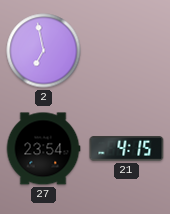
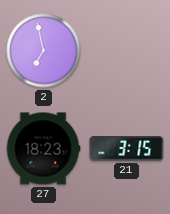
27: 23:54 -> 18:23 (43, 149)
21: 4:15 -> 3:15 (127, 149)
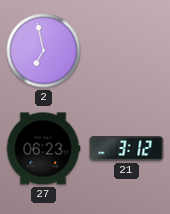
27: 18:23 -> 06:23 (43, 149)
21: 3:15 -> 3:12 (127, 149)
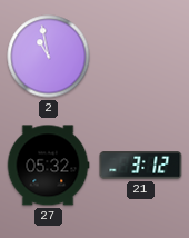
2: 6:58 -> 10:58 (49, 57)
27: 06:23 -> 05:32 (48, 166)
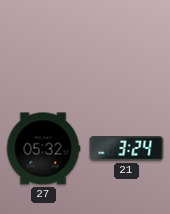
2: 10:58 -> none (49, 57)
21: 3:12 -> 3:24 (127, 149)
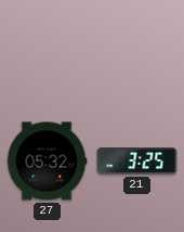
21: 3:24 -> 3:25 (137, 162)
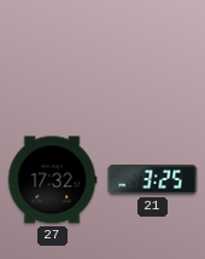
27: 05:32 -> 17:32 (52, 180)
